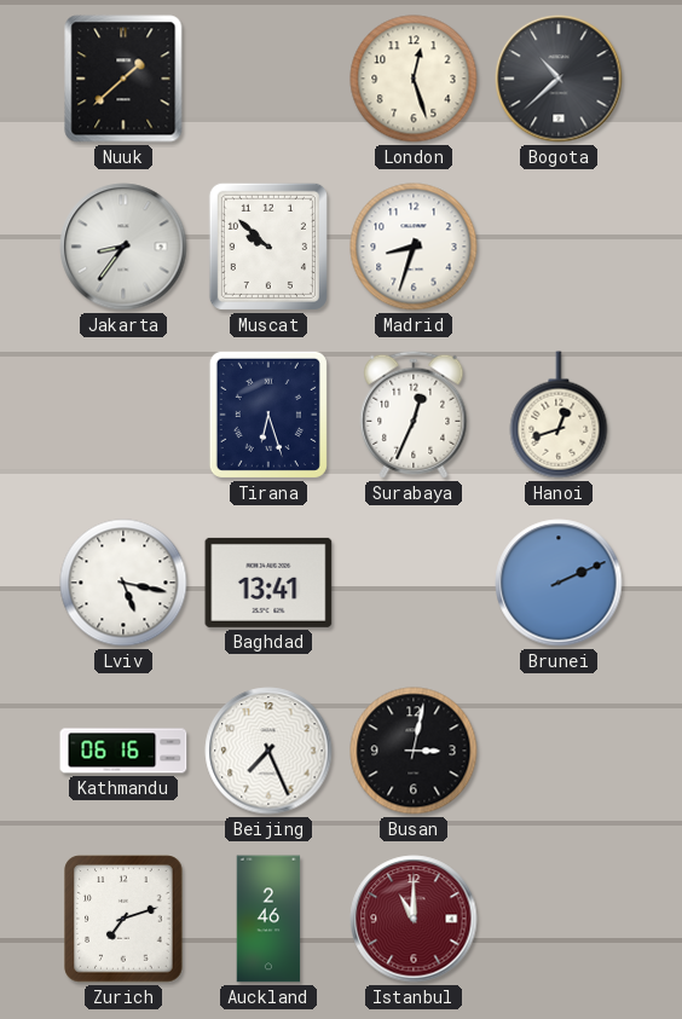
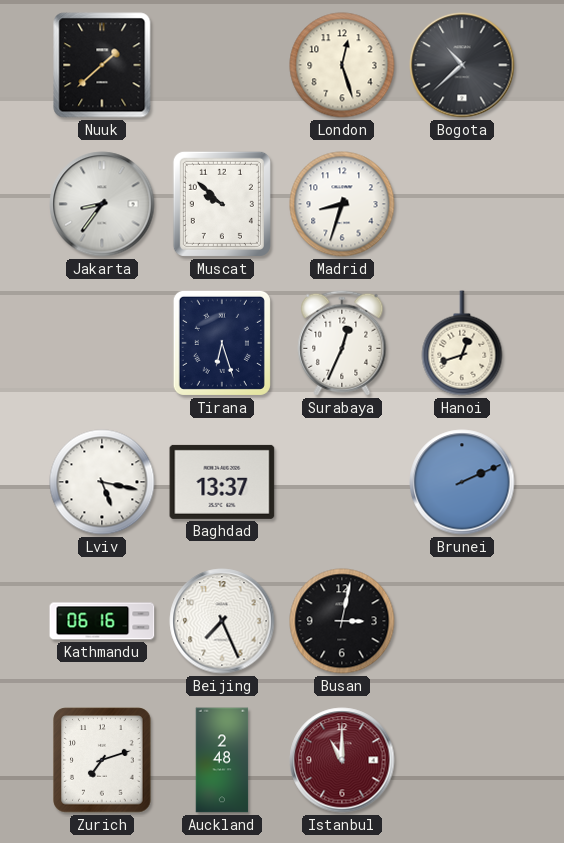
Baghdad: 13:41 -> 13:37 (222, 482)
Auckland: 2:46 -> 2:48 (222, 760)
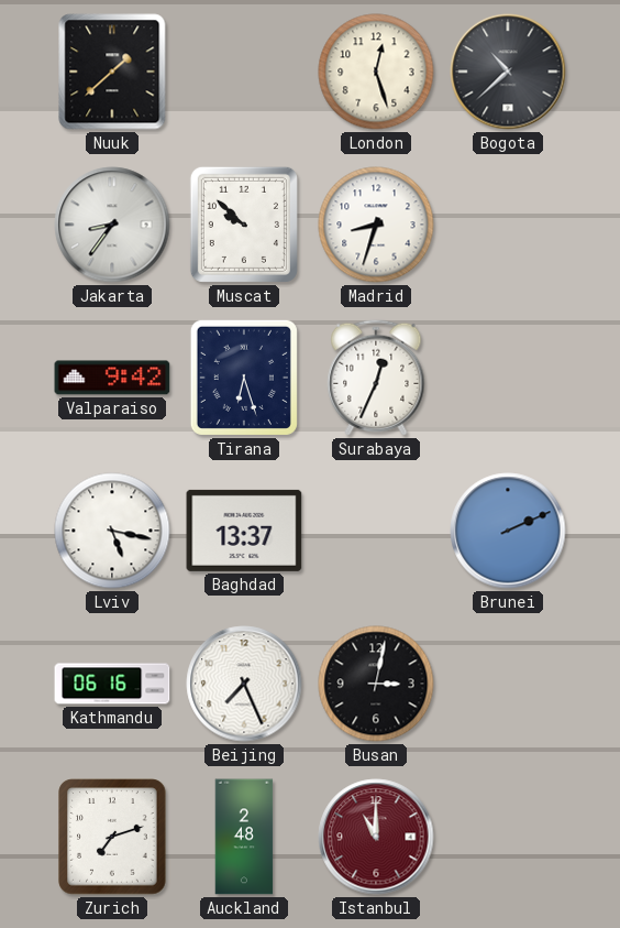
Valparaiso: none -> 9:42 (112, 378)
Hanoi: 12:42 -> none (462, 343)
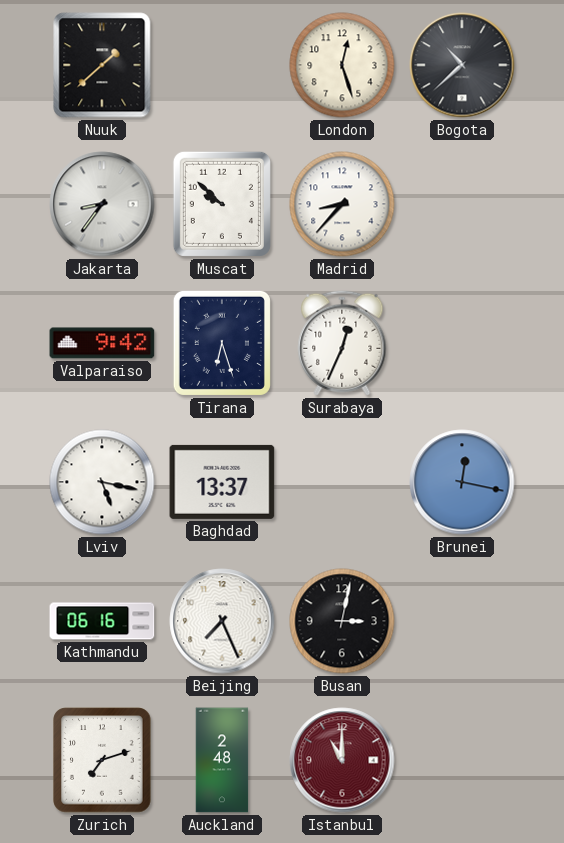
Madrid: 8:33 -> 8:37 (342, 204)
Brunei: 2:11 -> 12:17 (462, 482)
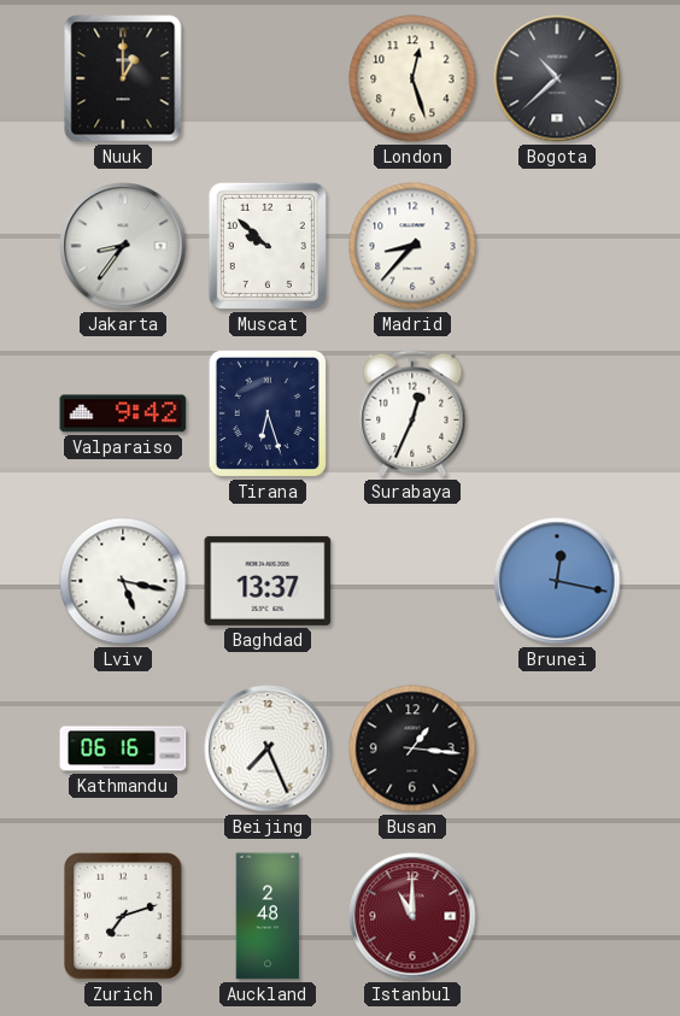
Nuuk: 1:38 -> 1:00 (123, 78)
Busan: 3:02 -> 1:16 (412, 748)
